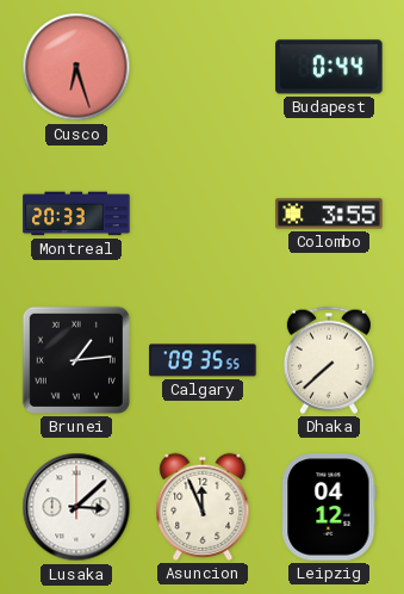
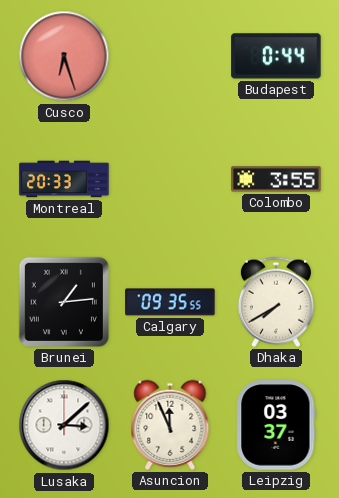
Dhaka: 7:38 -> 7:40 (276, 302)
Leipzig: 04:12 -> 03:37 (276, 425)
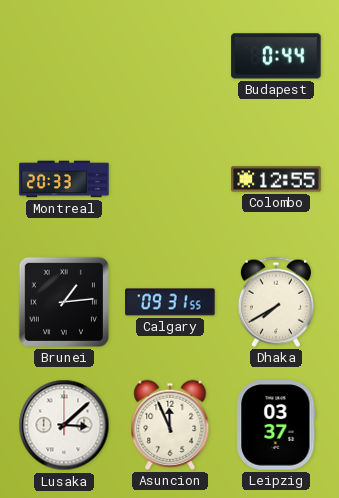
Cusco: 6:27 -> none (64, 56)
Colombo: 3:55 -> 12:55 (276, 179)
Calgary: 09:35 -> 09:31 (170, 302)
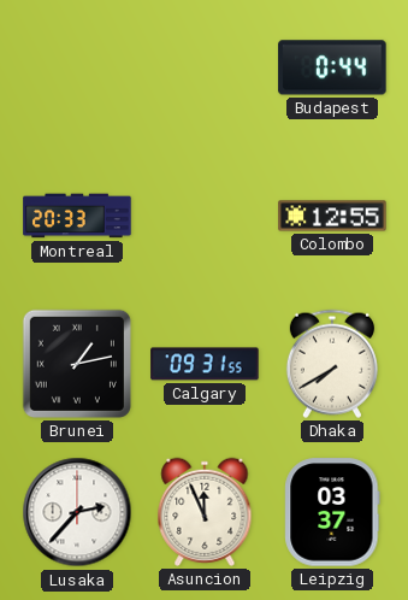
Brunei: 1:14 -> 1:13 (77, 364)
Lusaka: 3:08 -> 2:37 (77, 512)
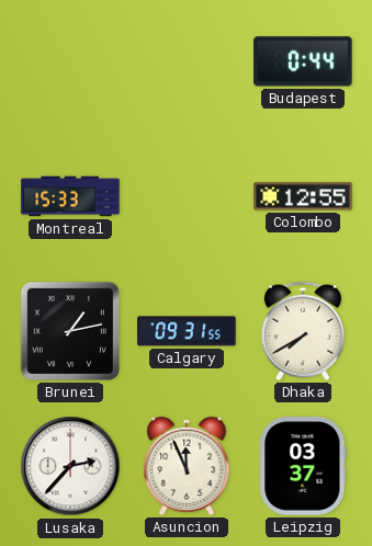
Montreal: 20:33 -> 15:33 (70, 196)
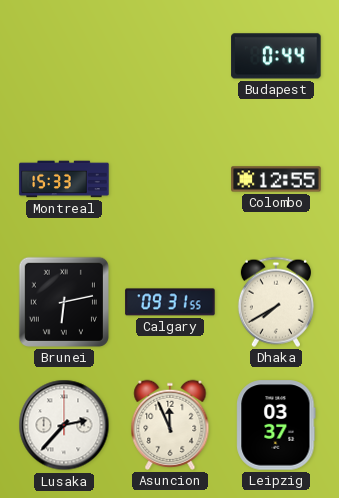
Brunei: 1:13 -> 6:13 (64, 302)
